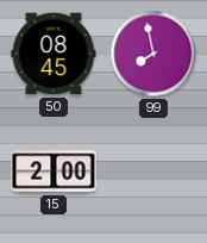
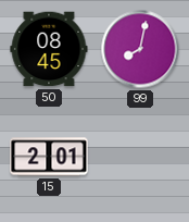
99: 7:58 -> 8:02 (140, 49)
15: 2:00 -> 2:01 (49, 157)
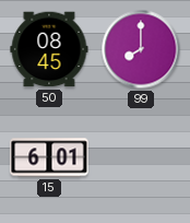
99: 8:02 -> 8:00 (141, 49)
15: 2:01 -> 6:01 (49, 157)
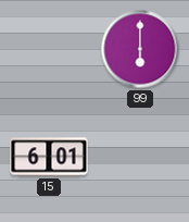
50: 08:45 -> none (49, 49)
99: 8:00 -> 6:00 (140, 49)
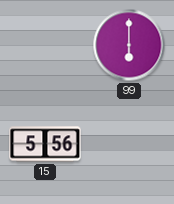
15: 6:01 -> 5:56 (45, 144)
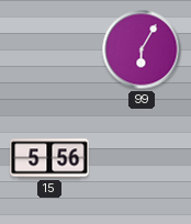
99: 6:00 -> 6:05 (142, 49)
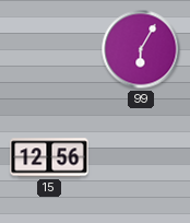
15: 5:56 -> 12:56 (49, 157)
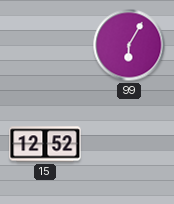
15: 12:56 -> 12:52 (45, 144)
